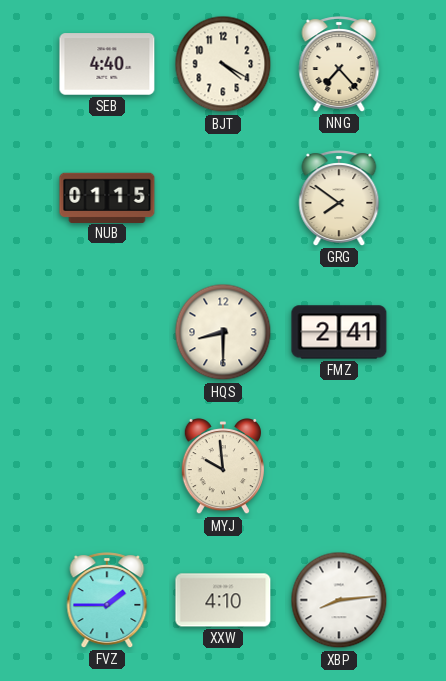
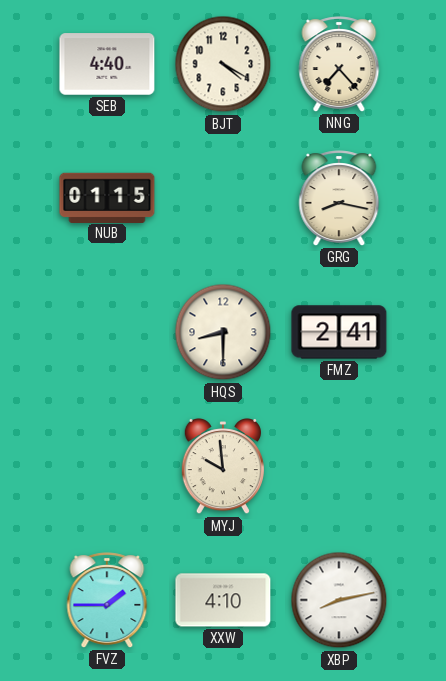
GRG: 7:51 -> 8:17 (339, 198)
XBP: 8:14 -> 8:13 (339, 600)
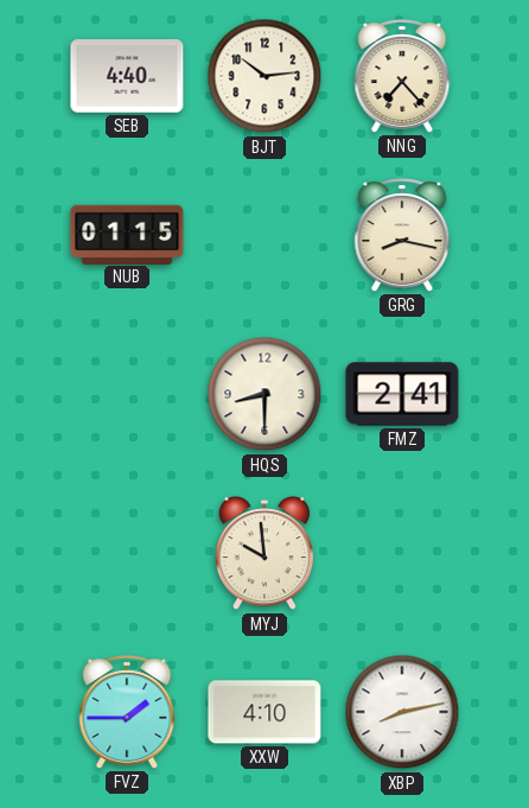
BJT: 4:20 -> 10:14 (264, 76)
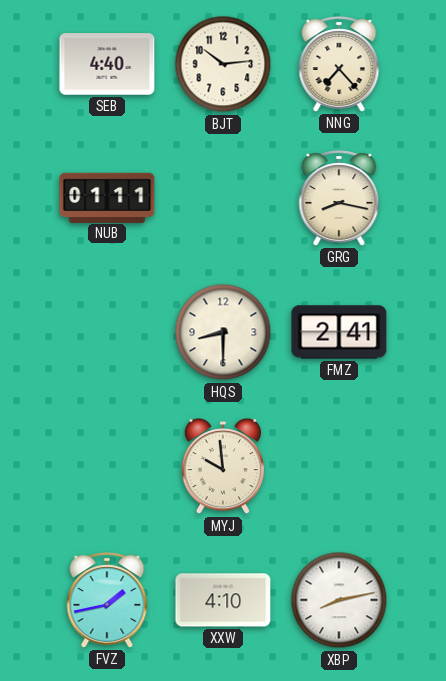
NUB: 01:15 -> 01:11 (107, 197)
FVZ: 1:45 -> 1:43 (107, 600)
